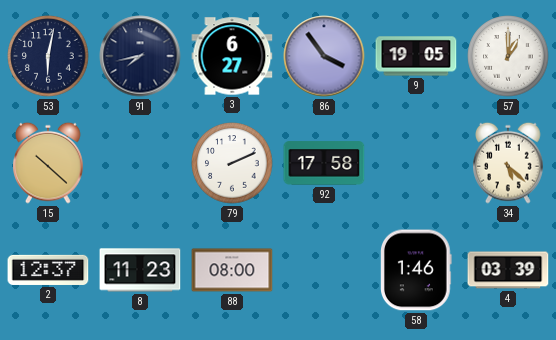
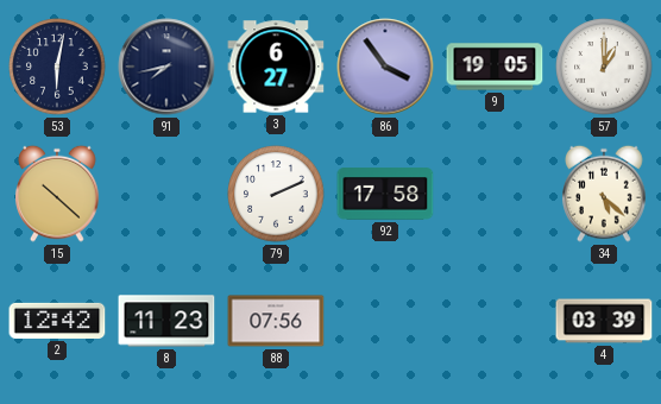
2: 12:37 -> 12:42 (57, 321)
88: 08:00 -> 07:56 (276, 321)
58: 1:46 -> none (417, 270)
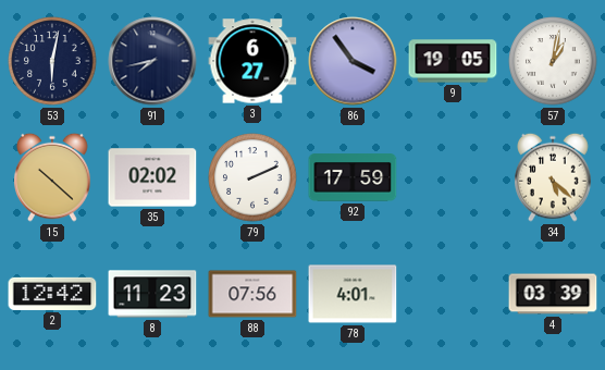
57: 1:00 -> 1:02 (553, 61)
35: none -> 02:02 (152, 177)
92: 17:58 -> 17:59 (353, 177)
78: none -> 4:01 (353, 294)
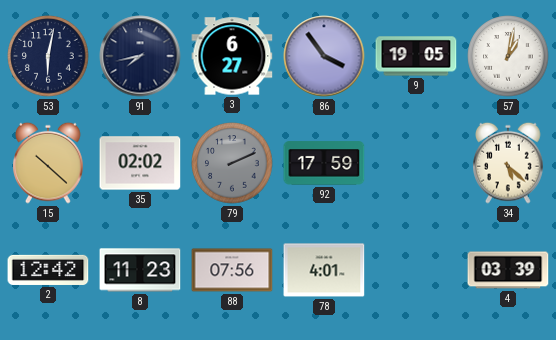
79 dial: white -> grey (232, 163)
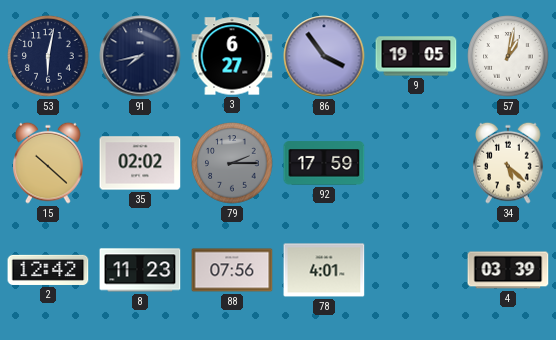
79: 2:11 -> 2:15 (232, 163)
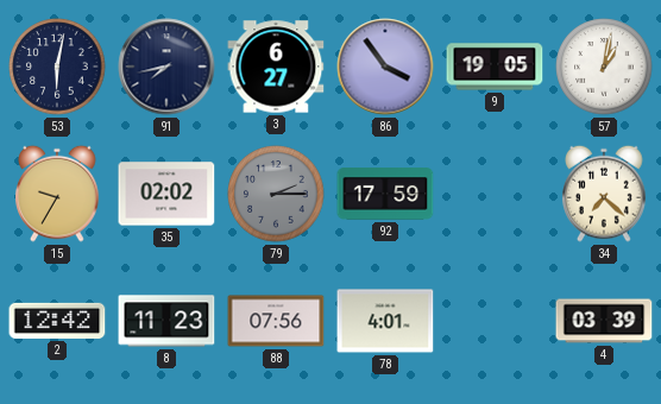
15: 10:22 -> 9:35 (57, 194)
34: 5:22 -> 7:22 (604, 194)
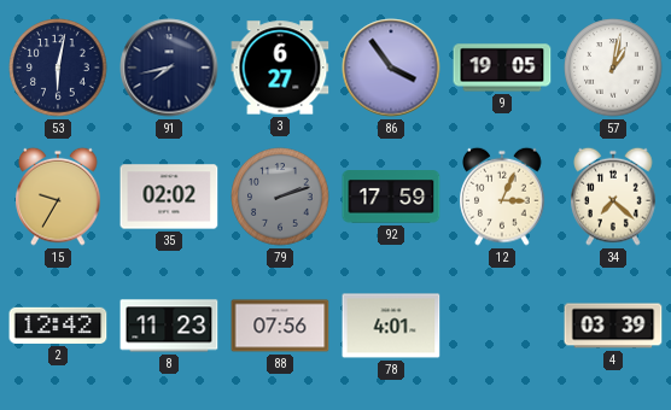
79: 2:15 -> 2:12 (280, 197)
12: none -> 3:04 (502, 197)
